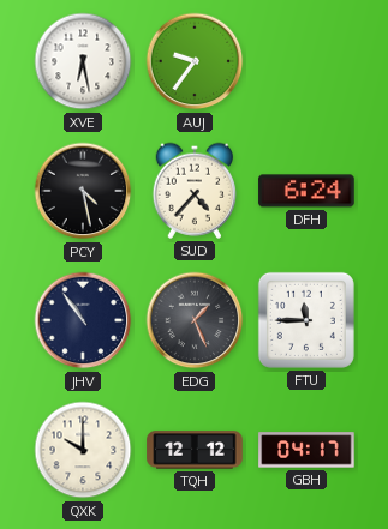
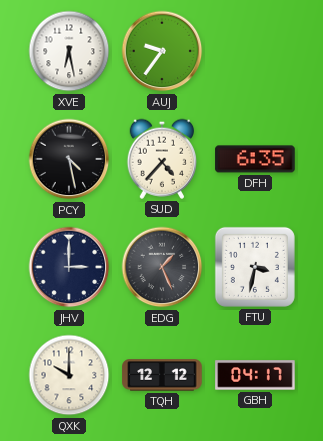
DFH: 6:24 -> 6:35 (255, 159)
JHV: 10:54 -> 3:00 (69, 267)
FTU: 11:45 -> 3:32 (255, 267)
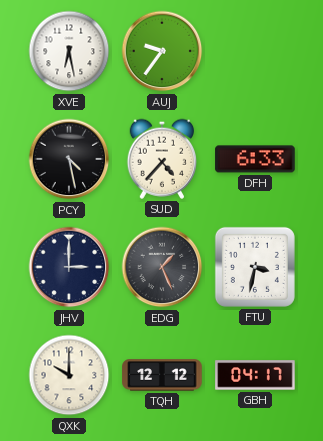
DFH: 6:35 -> 6:33 (255, 159)
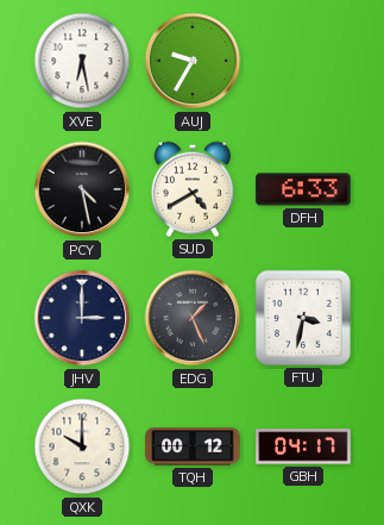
AUJ: 9:36 -> 9:35 (193, 61)
SUD: 4:37 -> 4:40 (191, 189)
TQH: 12:12 -> 00:12 (193, 446)
